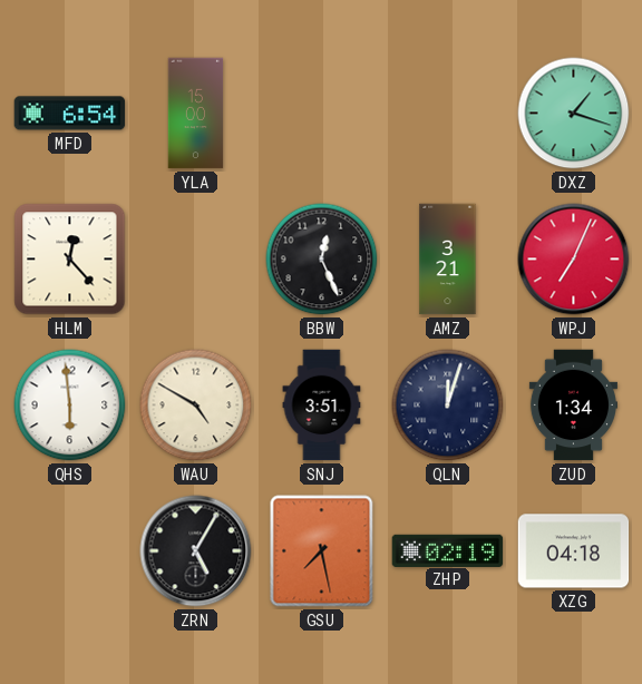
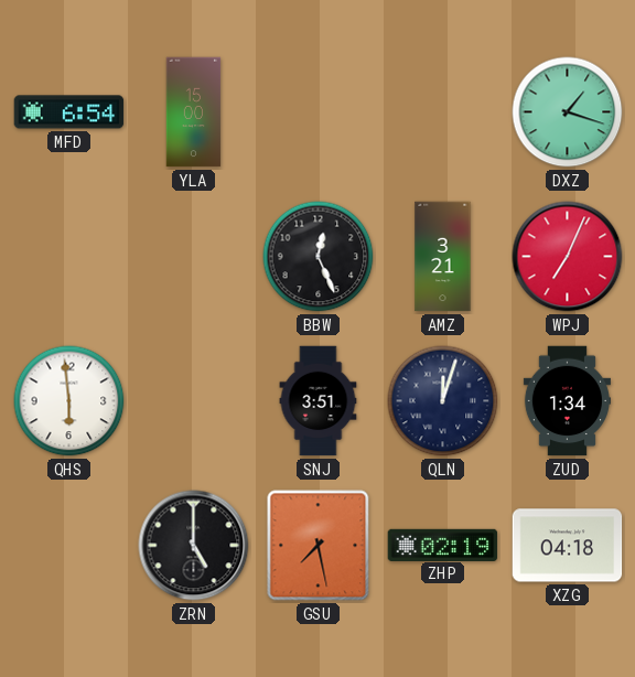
HLM: 12:23 -> none (70, 260)
WAU: 4:50 -> none (196, 405)
ZRN: 5:05 -> 5:00 (194, 546)
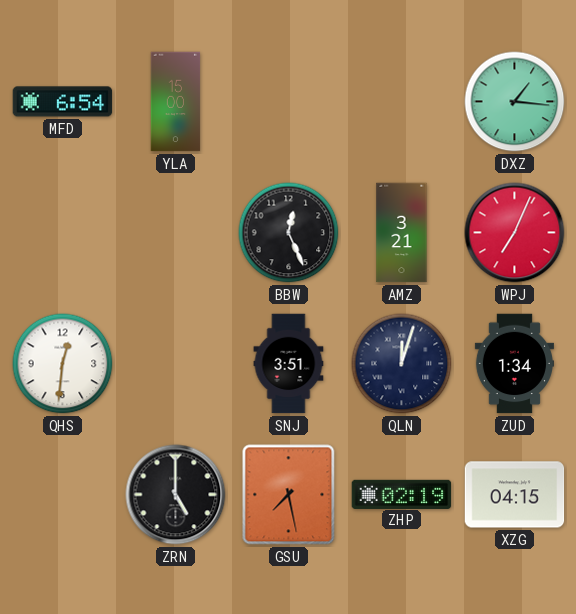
DXZ: 1:18 -> 1:16 (515, 102)
QHS: 5:59 -> 12:31 (63, 364)
XZG: 04:18 -> 04:15 (515, 495)
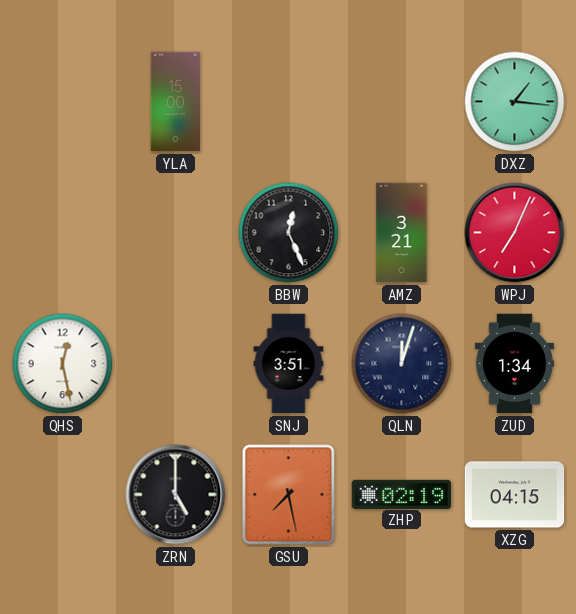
MFD: 6:54 -> none (63, 102)
QHS: 12:31 -> 12:28 (63, 364)
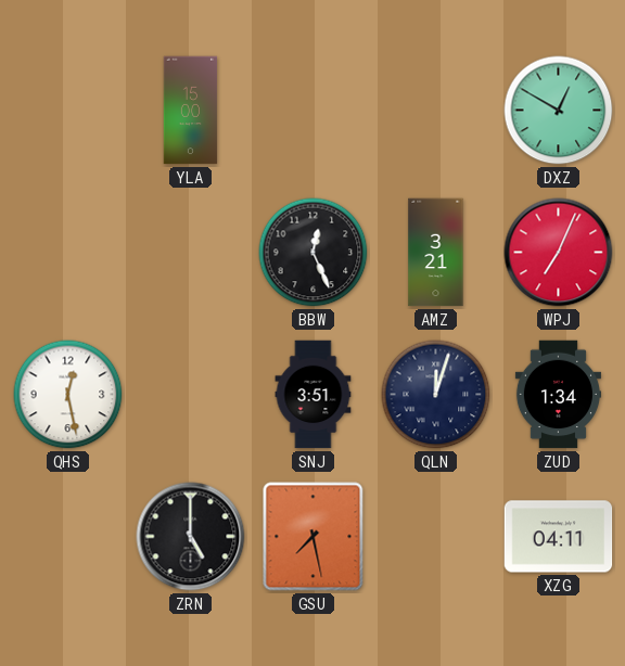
DXZ: 1:16 -> 12:50 (559, 111)
ZHP: 02:19 -> none (402, 494)
XZG: 04:15 -> 04:11 (559, 537)
